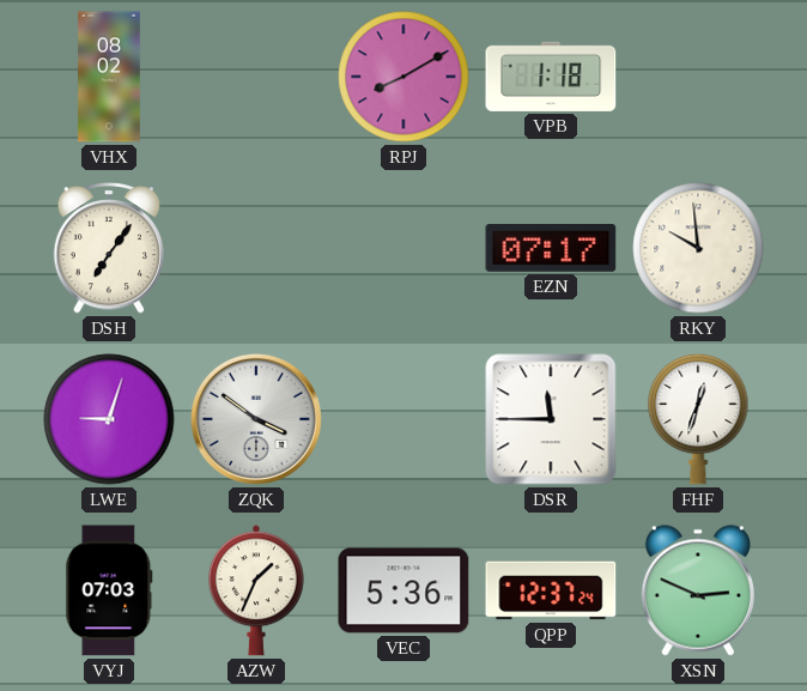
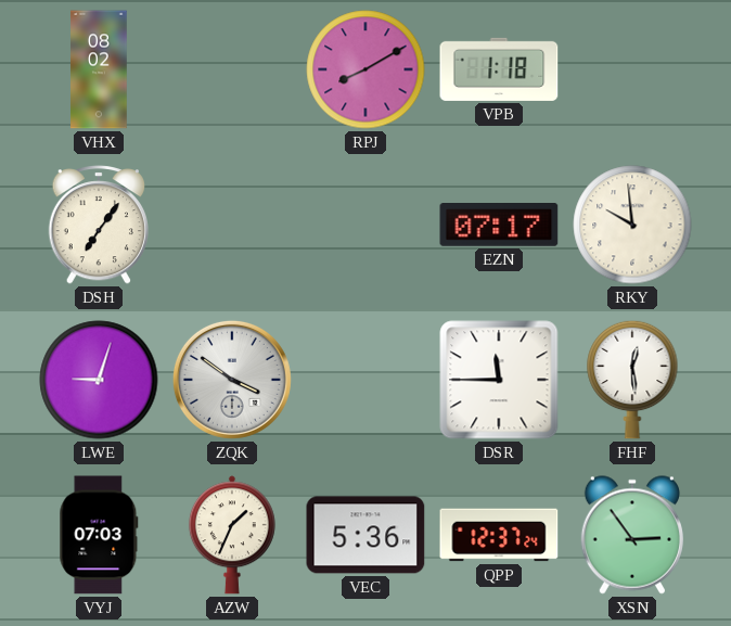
FHF: 12:33 -> 12:29 (632, 380)
XSN: 2:49 -> 2:54 (632, 535)
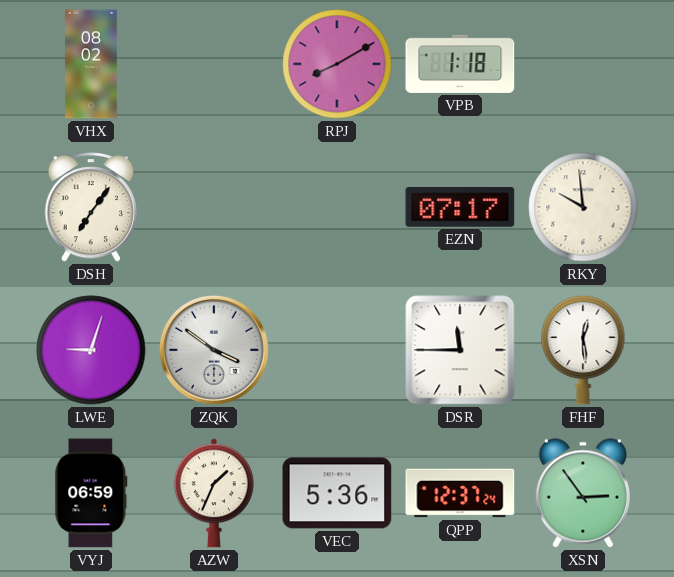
VYJ: 07:03 -> 06:59 (91, 493)
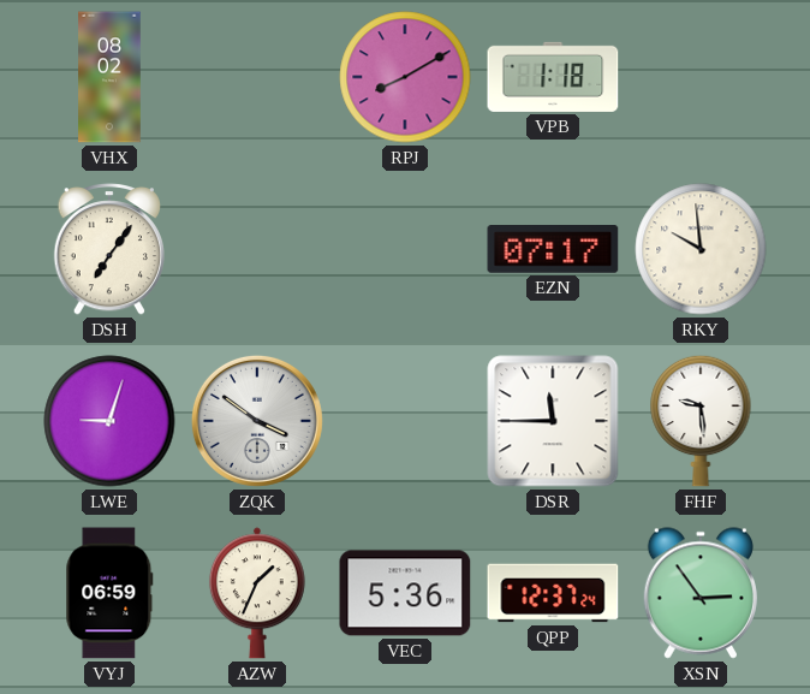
FHF: 12:29 -> 9:29 (701, 421)
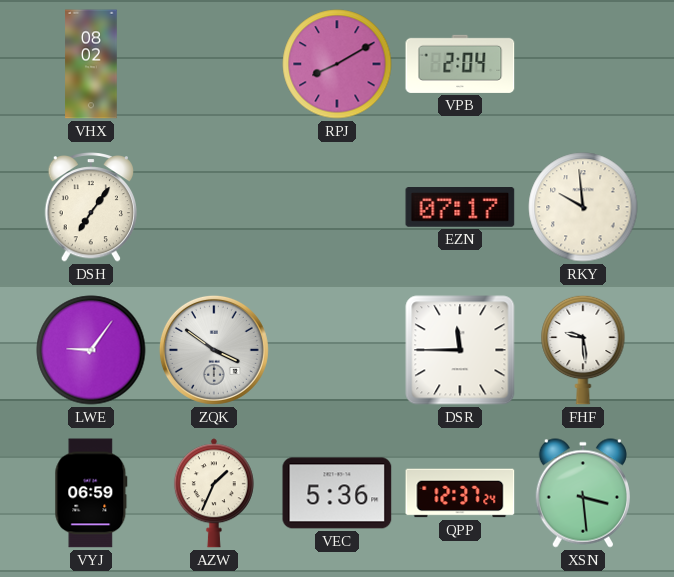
VPB: 1:18 -> 2:04 (460, 64)
LWE: 9:03 -> 9:06 (91, 350)
XSN: 2:54 -> 3:29 (583, 493)
